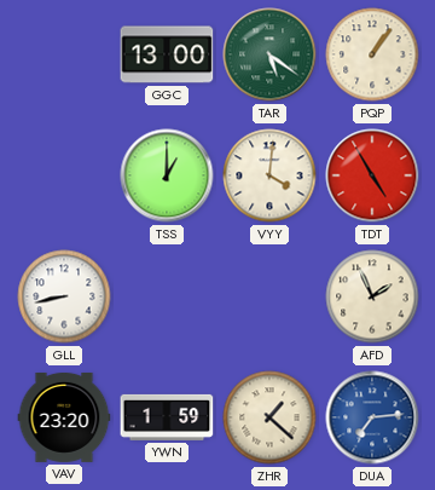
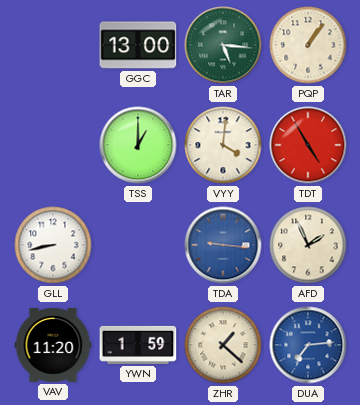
TAR: 5:21 -> 5:16 (223, 45)
TDA: none -> 9:16 (223, 245)
VAV: 23:20 -> 11:20 (53, 345)
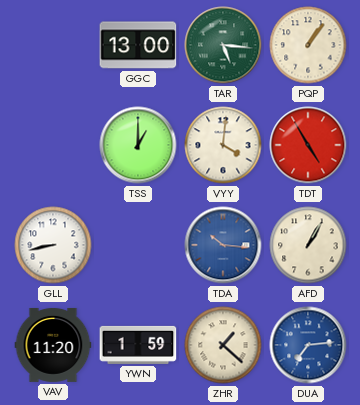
TDA: 9:16 -> 10:16 (223, 245)
AFD: 1:56 -> 1:05 (308, 245)
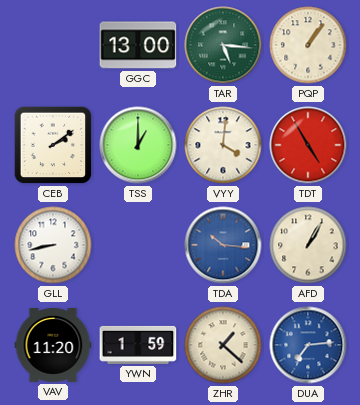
CEB: none -> 2:09 (53, 145)
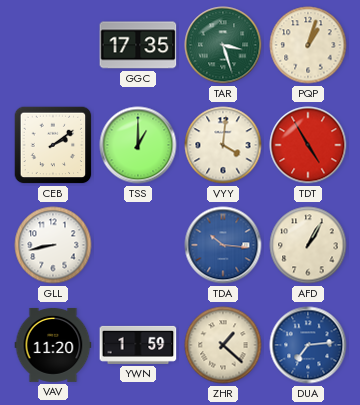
GGC: 13:00 -> 17:35 (138, 45)
TAR: 5:16 -> 3:27 (223, 45)
PQP: 1:06 -> 1:03 (308, 45)
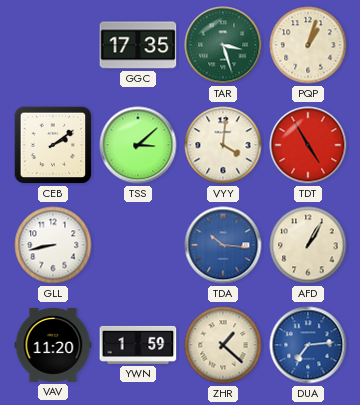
TSS: 1:00 -> 3:08 (138, 145)
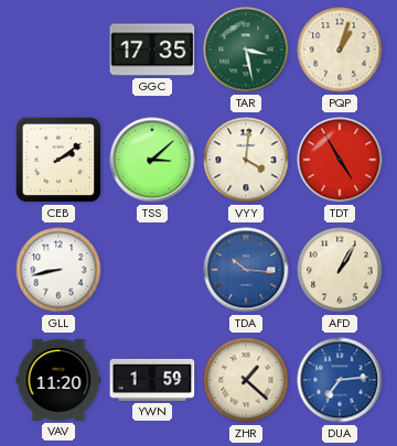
TAR: 3:27 -> 3:28 (246, 50)
